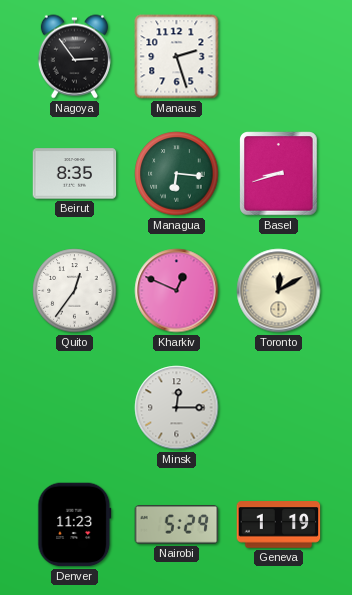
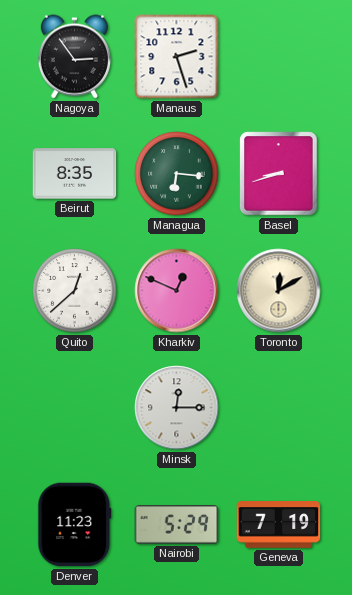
Quito: 12:36 -> 12:38 (75, 291)
Geneva: 1:19 -> 7:19 (279, 525)
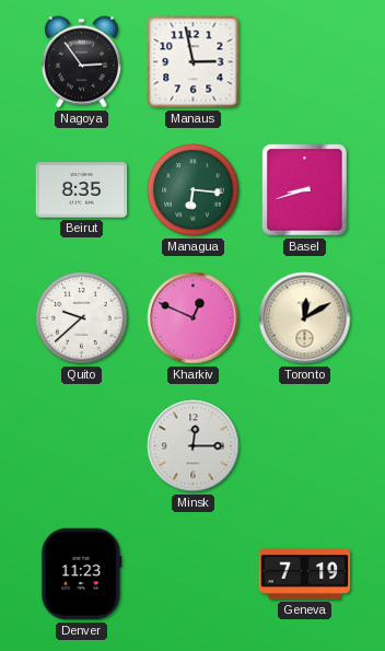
Manaus: 2:27 -> 2:58 (194, 62)
Quito: 12:38 -> 9:38 (82, 318)
Nairobi: 5:29 -> none (177, 525)
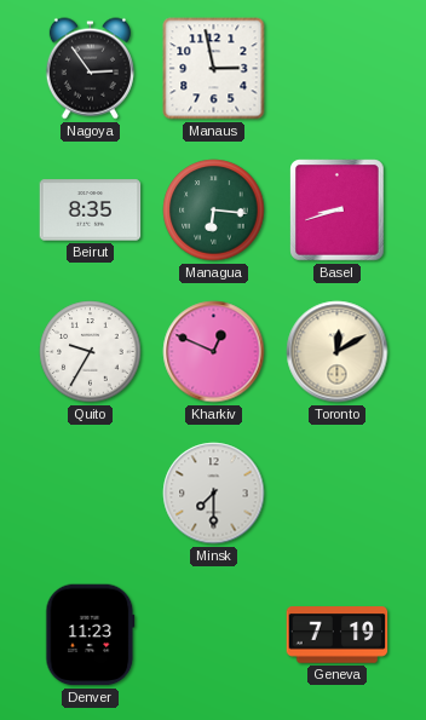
Quito: 9:38 -> 9:35 (91, 352)
Minsk: 12:15 -> 7:30 (214, 494)
